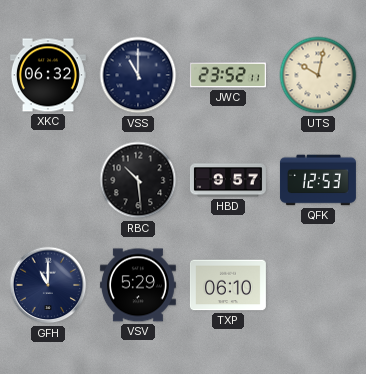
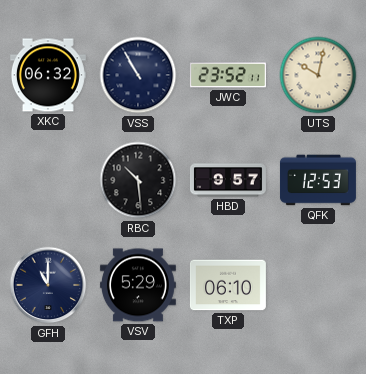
VSS: 11:00 -> 10:55 (138, 75)
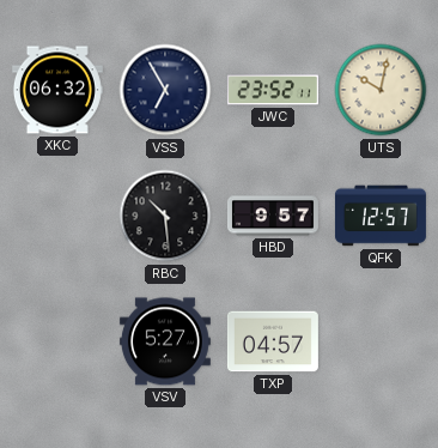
VSS: 10:55 -> 6:55 (165, 90)
QFK: 12:53 -> 12:57 (381, 216)
GFH: 11:00 -> none (48, 285)
VSV: 5:29 -> 5:27 (165, 341)
TXP: 06:10 -> 04:57 (273, 341)
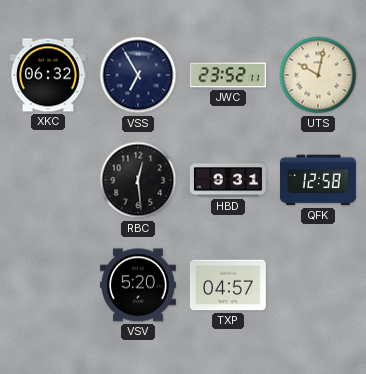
RBC: 10:29 -> 12:29 (138, 180)
HBD: 9:57 -> 9:31 (228, 180)
QFK: 12:57 -> 12:58 (318, 180)
VSV: 5:27 -> 5:20 (138, 285)
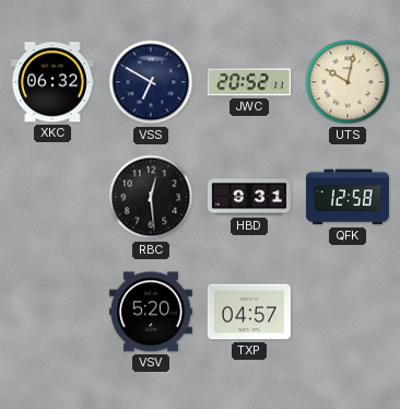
VSS: 6:55 -> 6:50 (151, 82)
JWC: 23:52 -> 20:52 (249, 82)
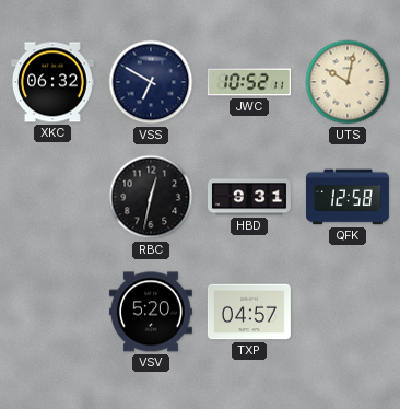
JWC: 20:52 -> 10:52 (249, 82)
RBC: 12:29 -> 12:32 (151, 197)
